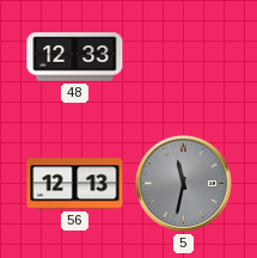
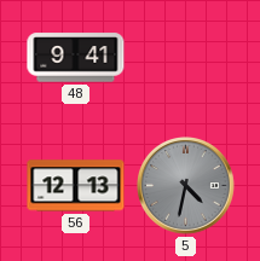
48: 12:33 -> 9:41 (76, 58)
5: 11:32 -> 4:32 (186, 186)
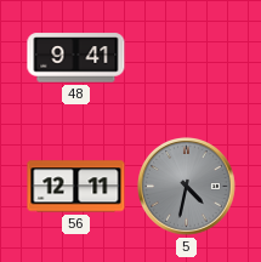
56: 12:13 -> 12:11 (76, 187)
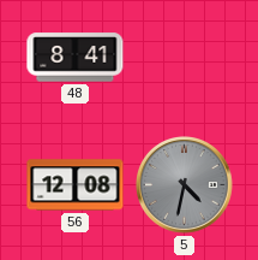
48: 9:41 -> 8:41 (76, 58)
56: 12:11 -> 12:08 (76, 185)
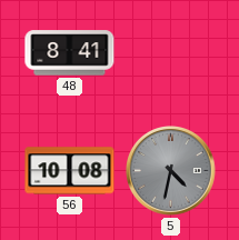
56: 12:08 -> 10:08 (70, 171)
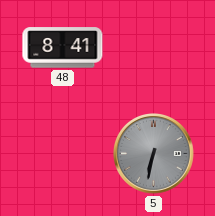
56: 10:08 -> none (70, 171)
5: 4:32 -> 6:32 (154, 154)
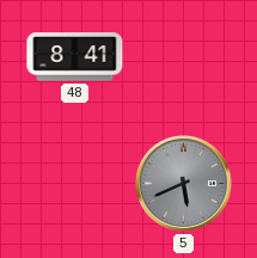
5: 6:32 -> 5:41 (184, 184)
